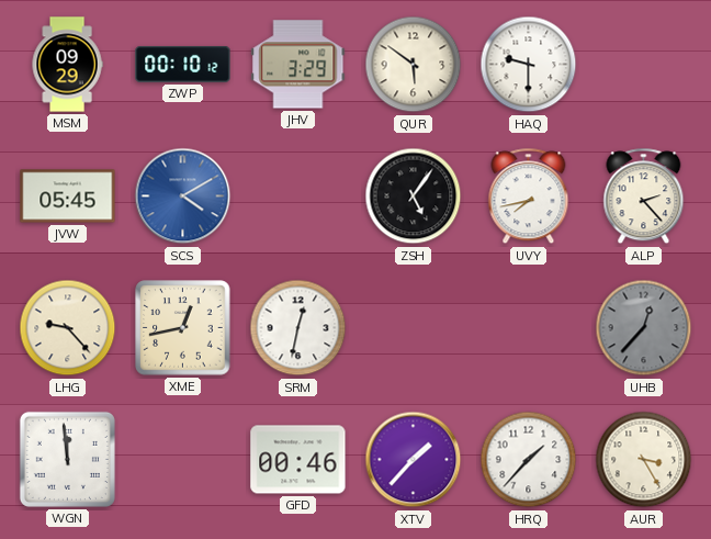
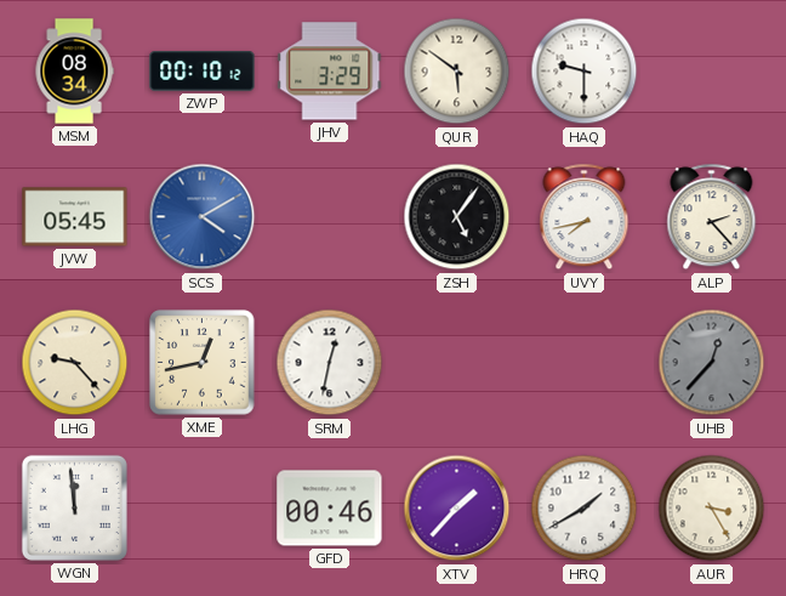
MSM: 09:29 -> 08:34 (74, 72)
HRQ: 1:37 -> 1:40 (585, 509)
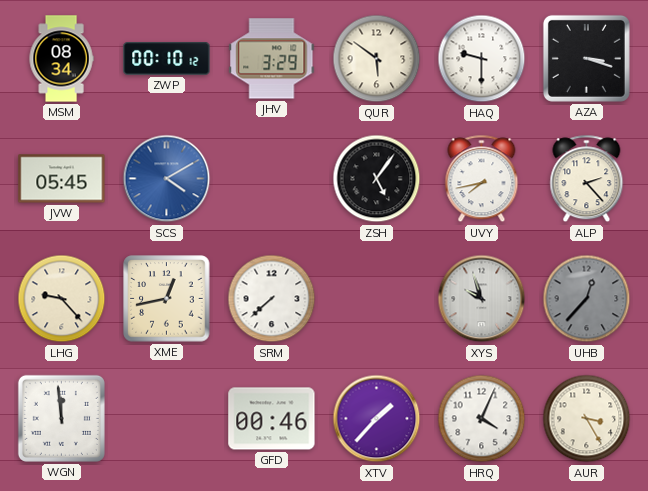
AZA: none -> 3:18 (586, 58)
SRM: 12:32 -> 7:38 (272, 299)
XYS: none -> 9:57 (482, 299)
HRQ: 1:40 -> 4:04 (482, 419)
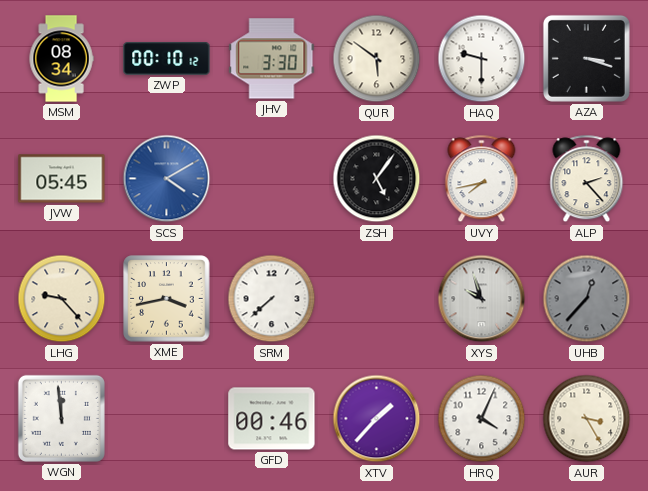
JHV: 3:29 -> 3:30 (272, 59)
XME: 12:43 -> 3:43 (167, 299)
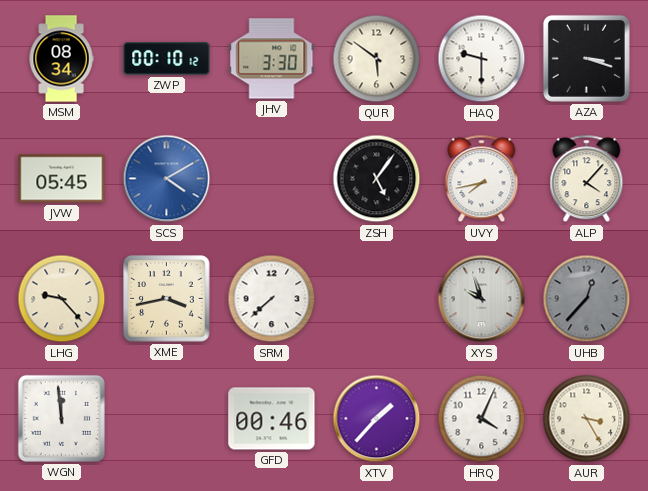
ALP: 2:23 -> 4:07 (587, 179)
